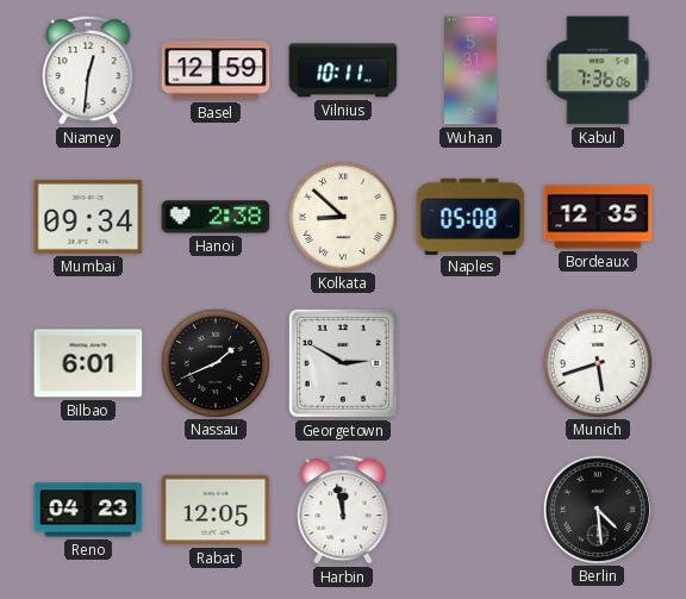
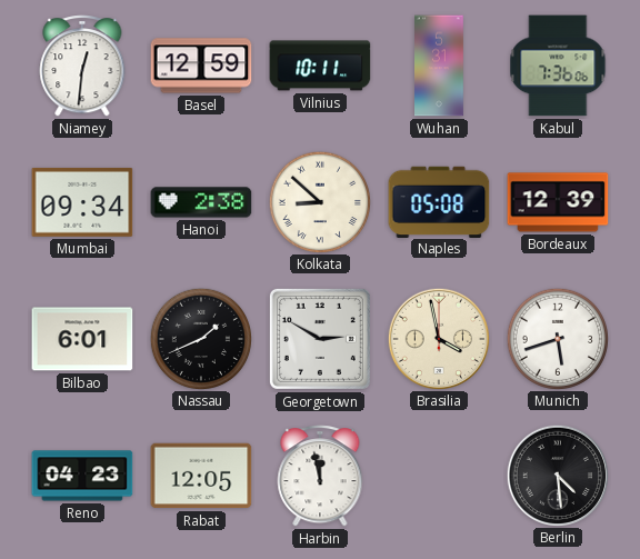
Bordeaux: 12:35 -> 12:39 (558, 202)
Brasilia: none -> 3:58 (438, 338)
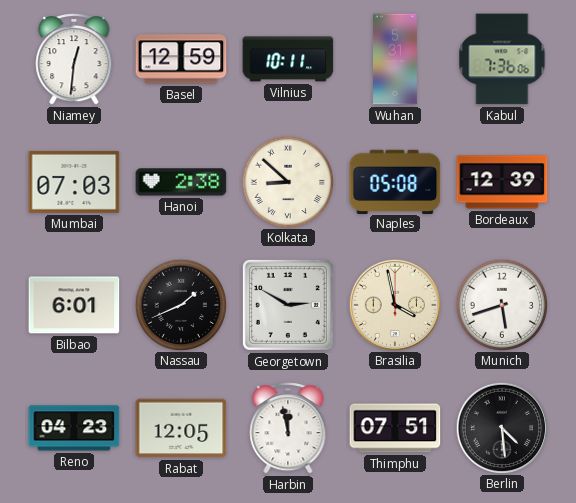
Mumbai: 09:34 -> 07:03 (74, 182)
Thimphu: none -> 07:51 (395, 428)
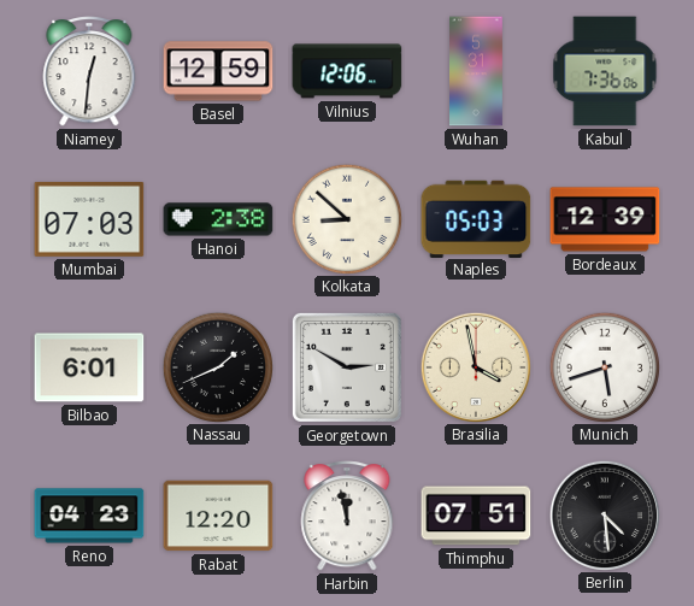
Vilnius: 10:11 -> 12:06 (347, 71)
Naples: 05:08 -> 05:03 (476, 218)
Rabat: 12:05 -> 12:20 (218, 516)
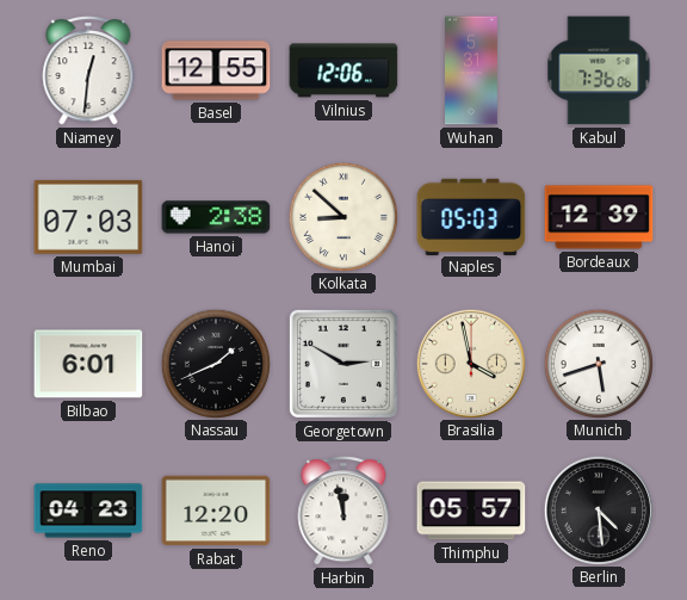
Basel: 12:59 -> 12:55 (216, 70)
Thimphu: 07:51 -> 05:57 (471, 511)
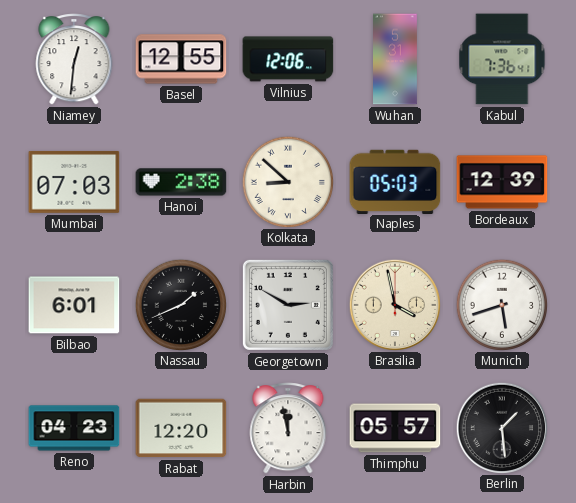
Kabul: 7:36:06 -> 7:36:41 (502, 59)
Berlin: 4:29 -> 1:29 (501, 427)
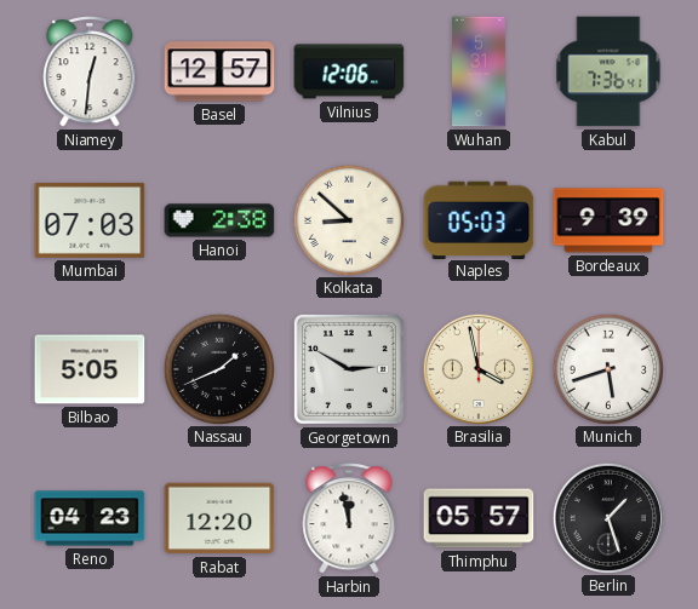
Basel: 12:55 -> 12:57 (219, 71)
Bordeaux: 12:39 -> 9:39 (608, 220)
Bilbao: 6:01 -> 5:05 (90, 369)
Berlin: 1:29 -> 1:27 (607, 517)
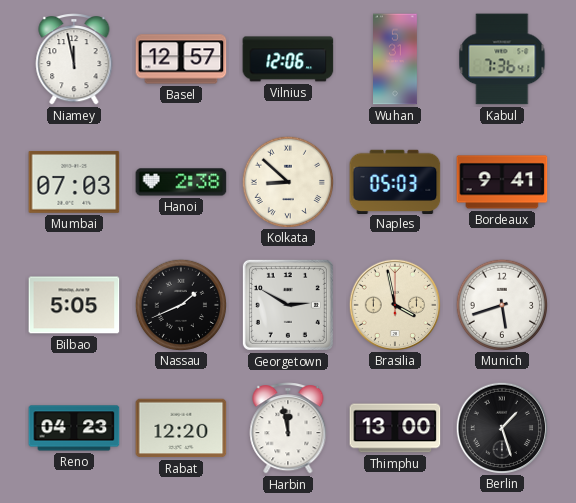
Niamey: 12:31 -> 11:58 (74, 60)
Bordeaux: 9:39 -> 9:41 (502, 182)
Thimphu: 05:57 -> 13:00 (395, 428)
